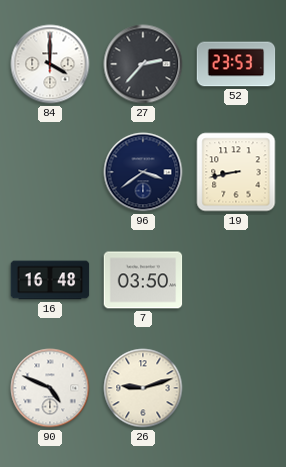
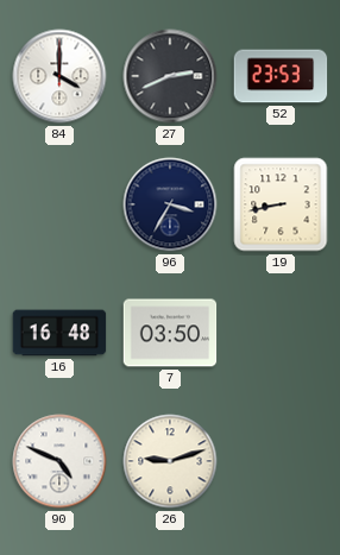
27: 2:37 -> 2:41 (170, 76)
96: 3:39 -> 3:35 (170, 204)
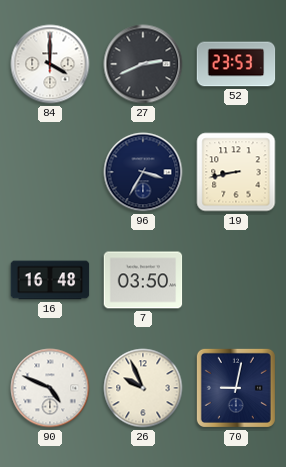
26: 9:12 -> 9:56 (143, 388)
70: none -> 9:02 (236, 388)
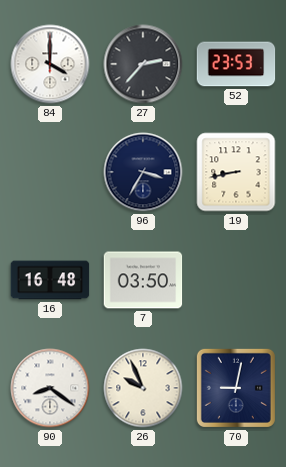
27: 2:41 -> 2:37 (143, 64)
90: 4:49 -> 8:21 (50, 388)
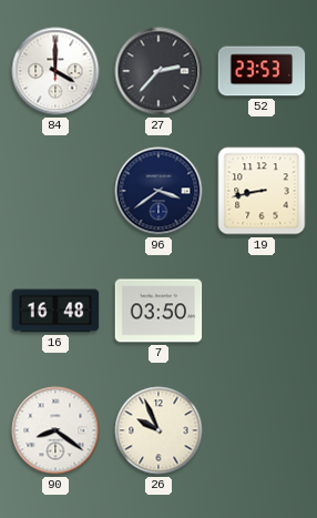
96: 3:35 -> 3:39 (158, 191)
70: 9:02 -> none (236, 388)
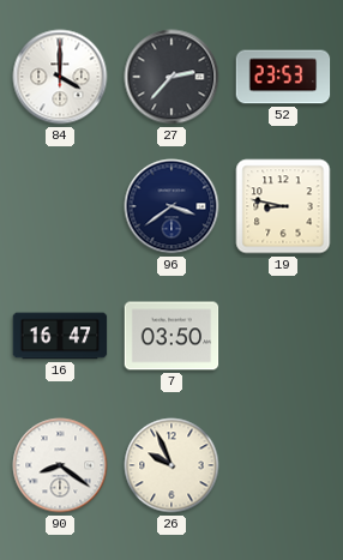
19: 8:43 -> 8:47 (283, 206)
16: 16:48 -> 16:47 (60, 336)
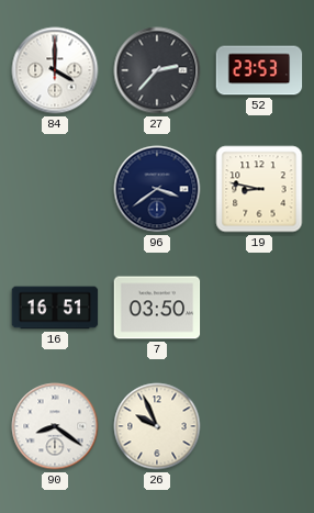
16: 16:47 -> 16:51 (55, 308)
